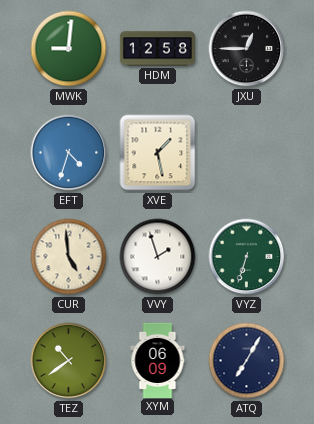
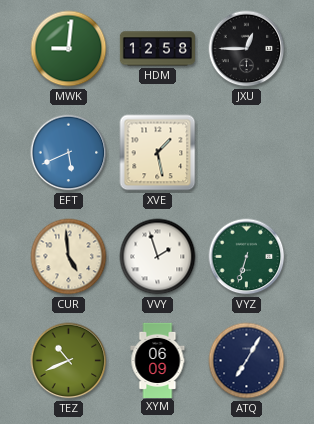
EFT: 4:33 -> 5:41 (69, 153)
TEZ: 10:39 -> 10:41 (69, 361)
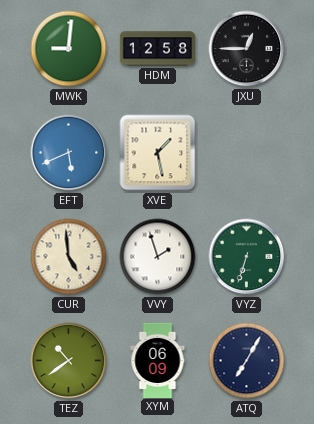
TEZ: 10:41 -> 10:39 (69, 361)
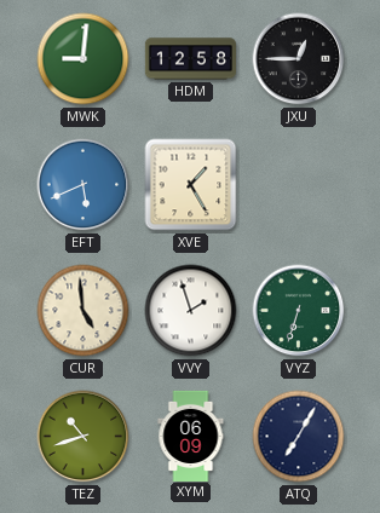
XVE: 1:28 -> 1:25 (191, 185)
TEZ: 10:39 -> 10:42 (84, 437)
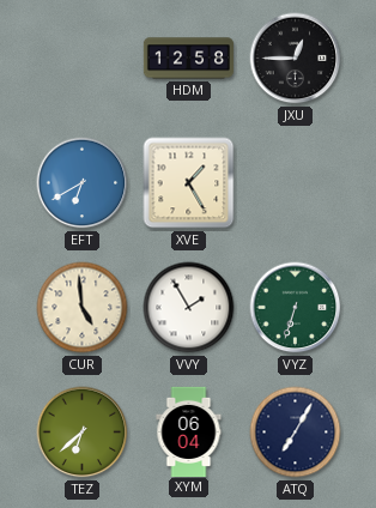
MWK: 9:01 -> none (84, 59)
EFT: 5:41 -> 6:40 (83, 183)
VVY: 1:57 -> 1:55 (189, 308)
TEZ: 10:42 -> 6:38 (83, 433)
XYM: 06:09 -> 06:04 (189, 431)
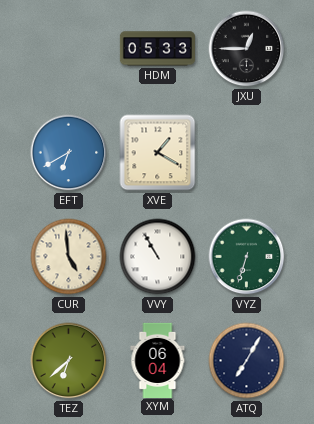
HDM: 12:58 -> 05:33 (157, 49)
XVE: 1:25 -> 1:20 (158, 153)
VVY: 1:55 -> 10:55 (158, 257)
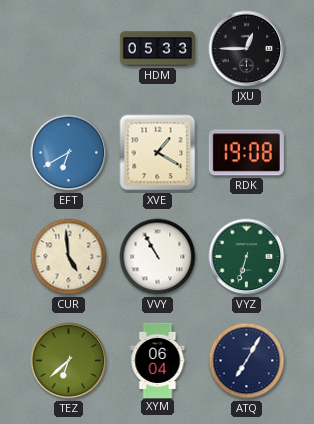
RDK: none -> 19:08 (246, 153)
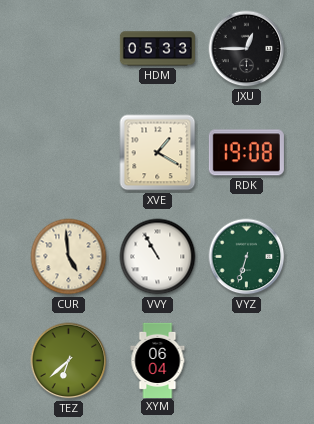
EFT: 6:40 -> none (69, 153)
ATQ: 7:05 -> none (247, 361)
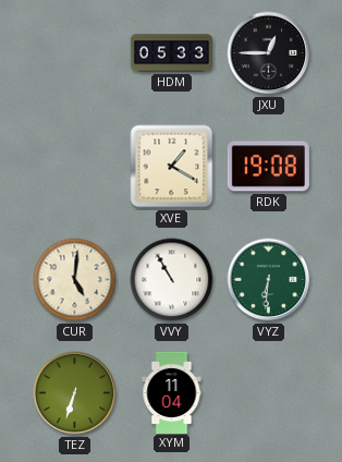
CUR: 4:59 -> 5:01 (75, 280)
VYZ: 6:33 -> 6:31 (269, 280)
TEZ: 6:38 -> 6:33 (75, 393)
XYM: 06:04 -> 11:04 (172, 392)
